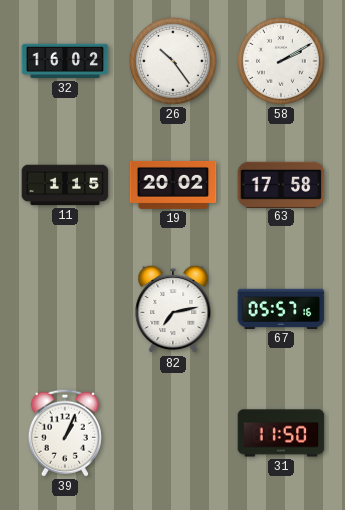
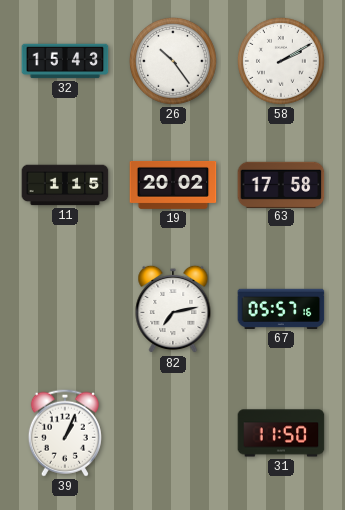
32: 16:02 -> 15:43 (65, 61)
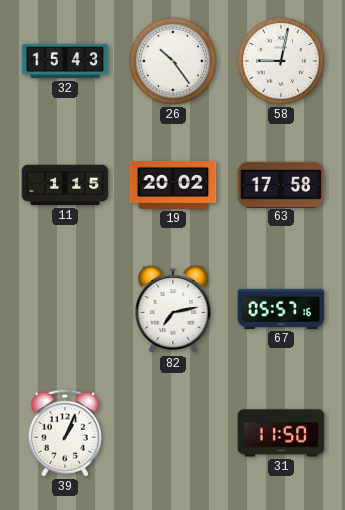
58: 2:10 -> 9:02 (282, 62)
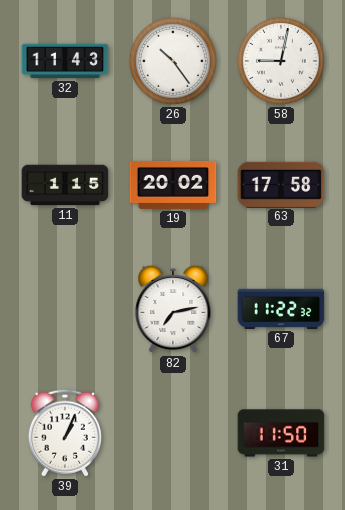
32: 15:43 -> 11:43 (65, 61)
67: 05:57 -> 11:22 (281, 309)
